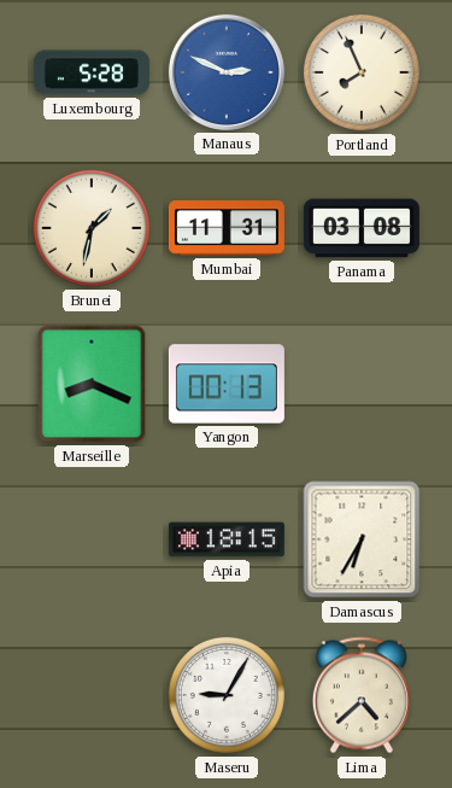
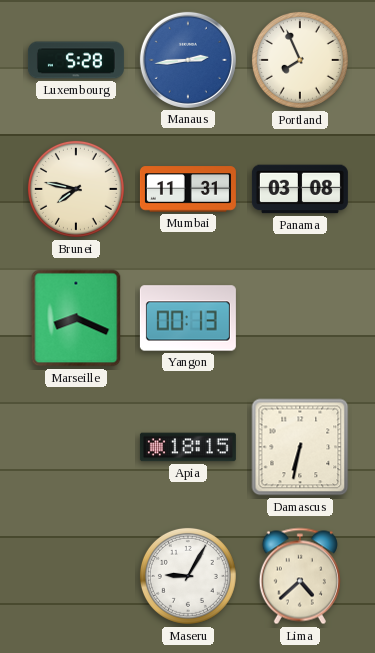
Manaus: 2:49 -> 2:44 (188, 60)
Brunei: 1:32 -> 7:47 (76, 189)
Damascus: 6:35 -> 6:32 (300, 447)
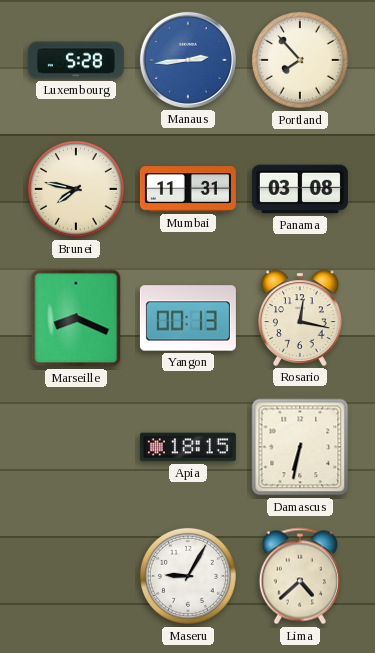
Portland: 7:56 -> 7:53 (300, 60)
Rosario: none -> 12:17 (301, 318)
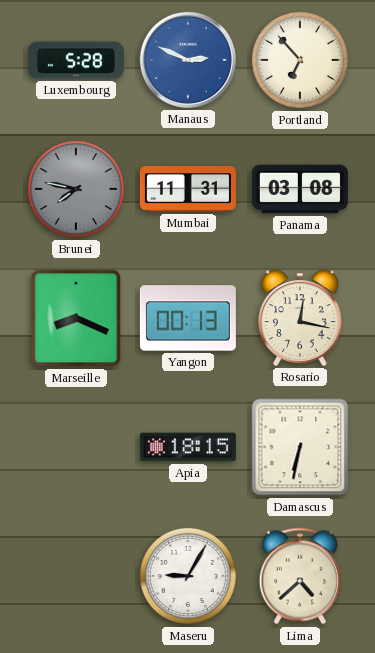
Manaus: 2:44 -> 2:49 (188, 60)
Portland: 7:53 -> 6:53 (300, 60)
Brunei dial: cream -> grey (76, 189)
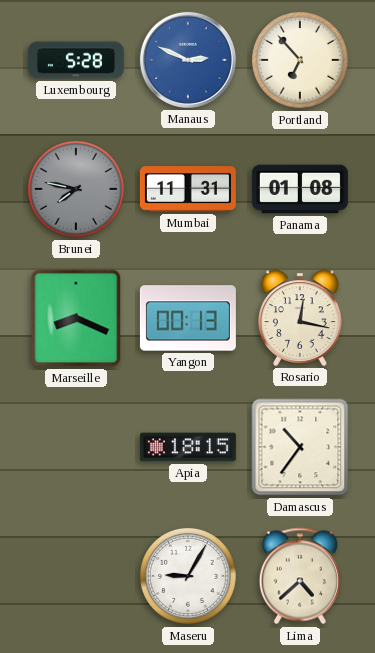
Panama: 03:08 -> 01:08 (300, 189)
Damascus: 6:32 -> 10:36 (300, 447)
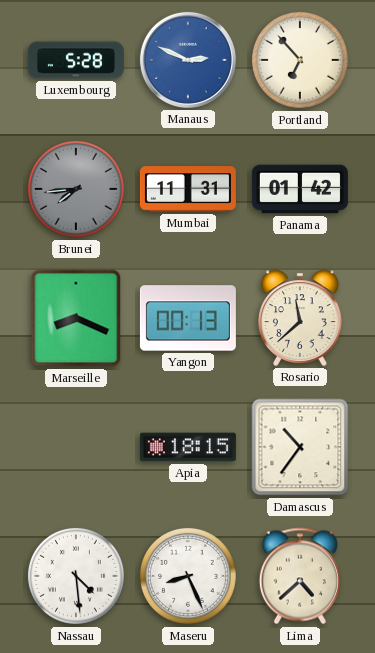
Brunei: 7:47 -> 7:44 (76, 189)
Panama: 01:08 -> 01:42 (300, 189)
Rosario: 12:17 -> 11:38 (301, 318)
Nassau: none -> 4:29 (76, 576)
Maseru: 9:05 -> 8:26 (188, 576)
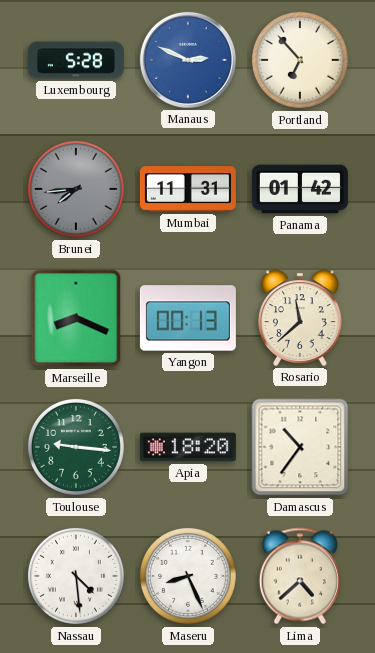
Toulouse: none -> 9:16 (76, 447)
Apia: 18:15 -> 18:20 (188, 447)
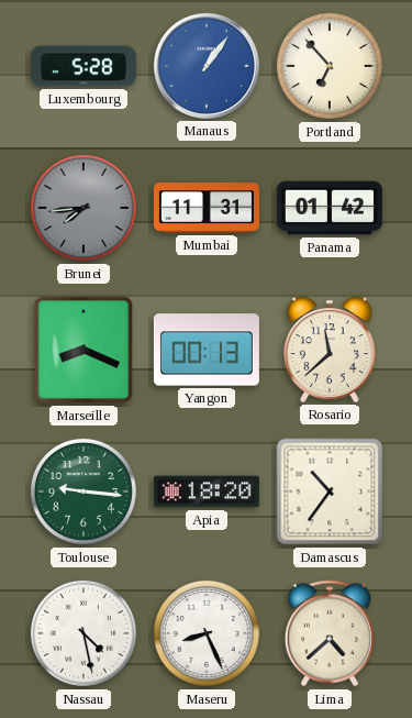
Manaus: 2:49 -> 1:06 (207, 66)
Nassau: 4:29 -> 4:28 (83, 633)
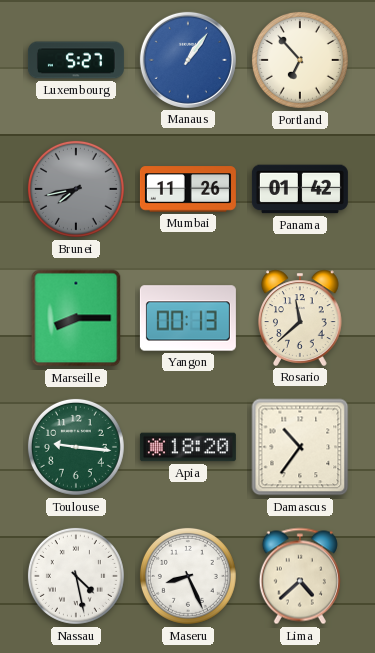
Luxembourg: 5:28 -> 5:27 (76, 60)
Brunei: 7:44 -> 7:43 (76, 189)
Mumbai: 11:31 -> 11:26 (188, 189)
Marseille: 8:19 -> 8:15 (76, 318)
